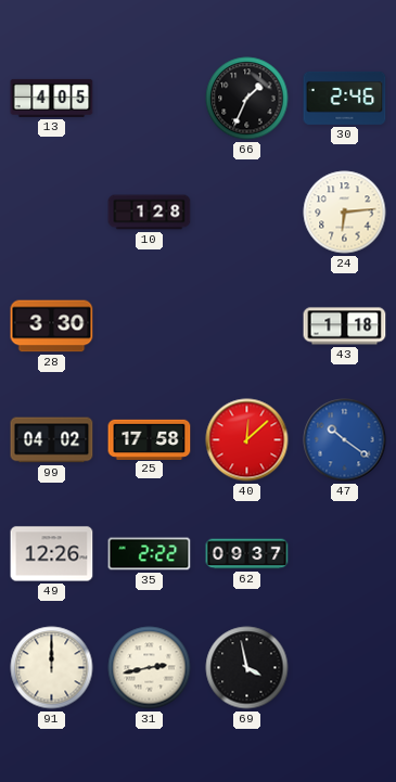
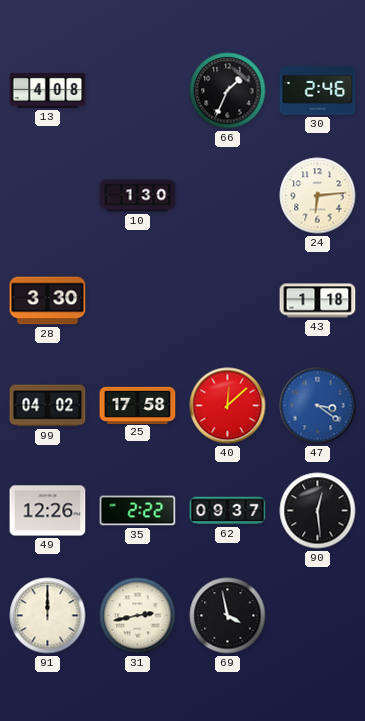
13: 4:05 -> 4:08 (48, 90)
10: 1:28 -> 1:30 (138, 196)
47: 10:21 -> 3:21 (318, 406)
90: none -> 12:29 (318, 511)
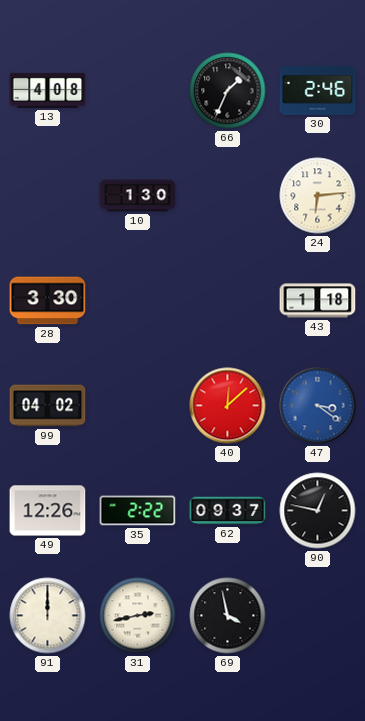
25: 17:58 -> none (138, 405)
90: 12:29 -> 12:47 (318, 511)
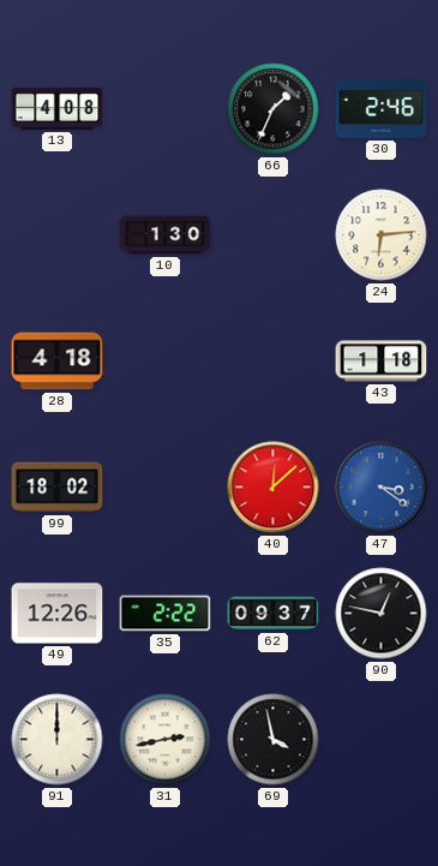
28: 3:30 -> 4:18 (58, 362)
99: 04:02 -> 18:02 (58, 488)
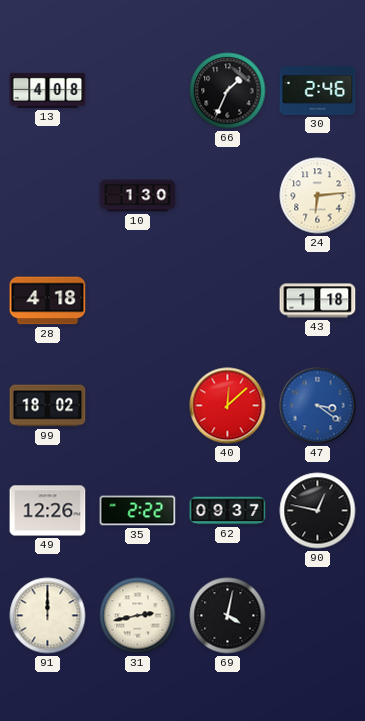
69: 3:58 -> 4:02 (228, 616)
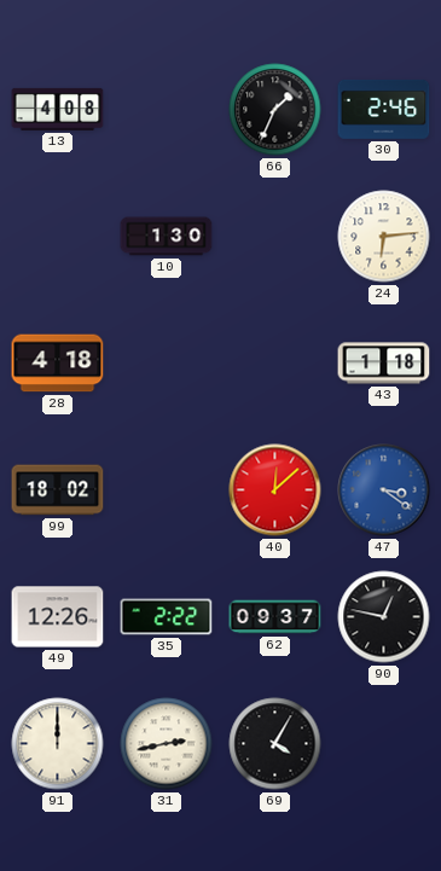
69: 4:02 -> 4:05 (275, 744)
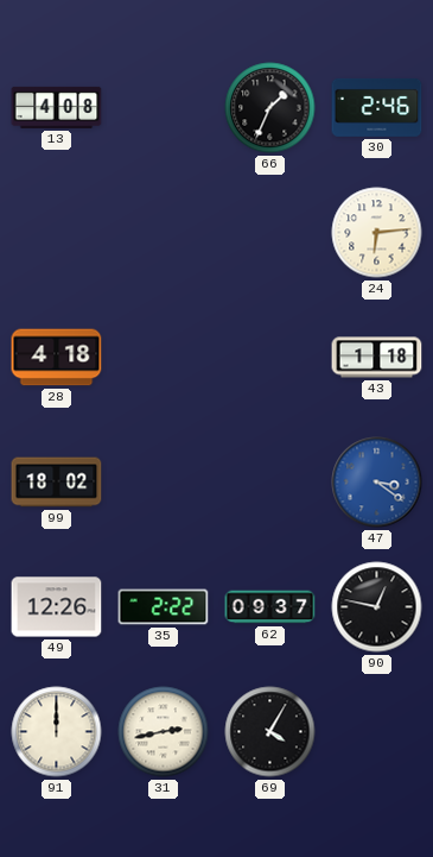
10: 1:30 -> none (167, 237)
40: 12:08 -> none (275, 490)
